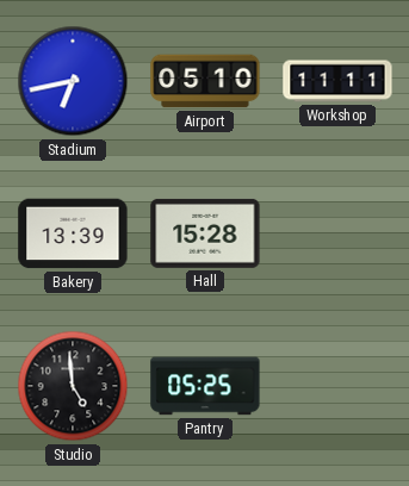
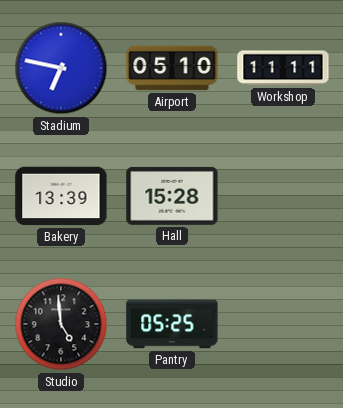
Stadium: 6:43 -> 6:47 (61, 68)
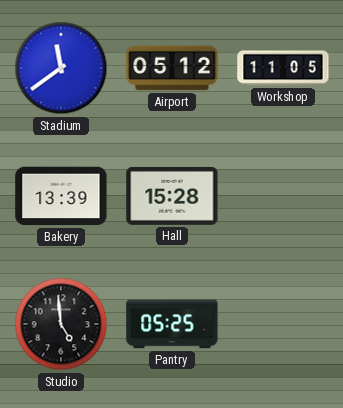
Stadium: 6:47 -> 11:39 (61, 68)
Airport: 05:10 -> 05:12 (172, 68)
Workshop: 11:11 -> 11:05 (283, 68)
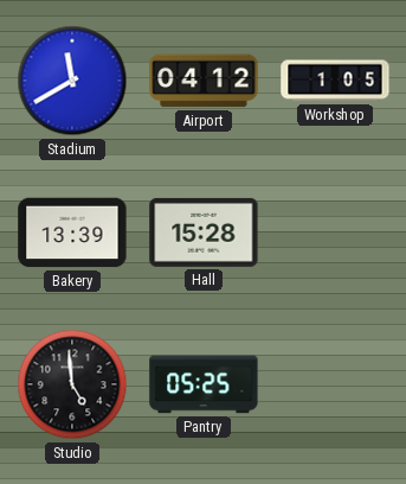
Stadium: 11:39 -> 11:40 (72, 81)
Airport: 05:12 -> 04:12 (204, 81)
Workshop: 11:05 -> 1:05 (335, 81)
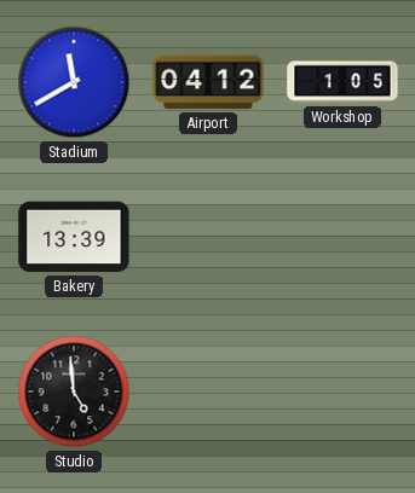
Hall: 15:28 -> none (204, 233)
Pantry: 05:25 -> none (204, 384)
